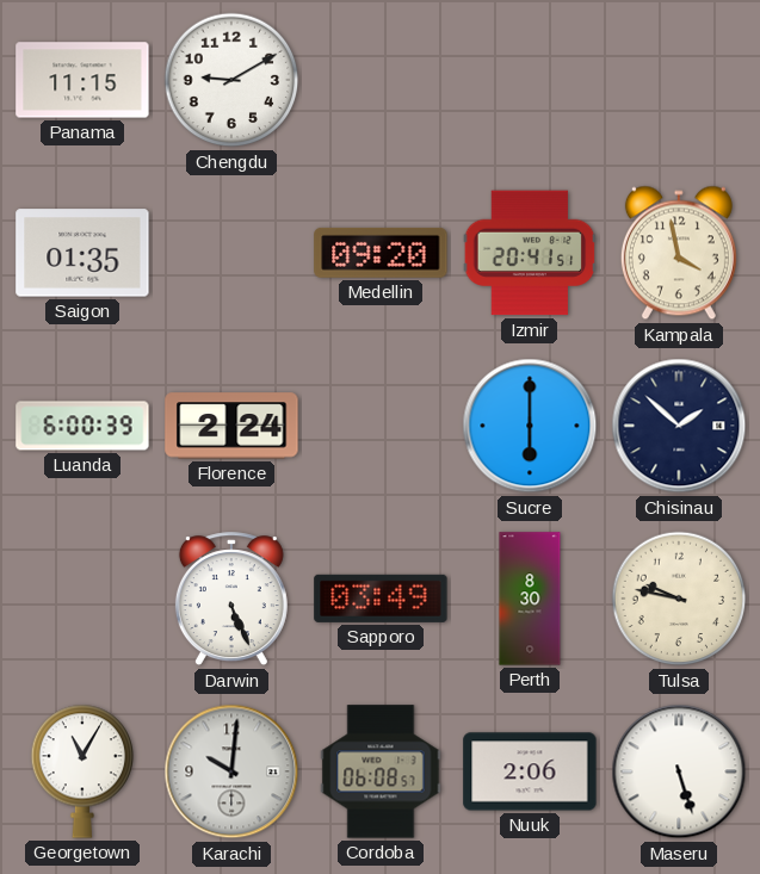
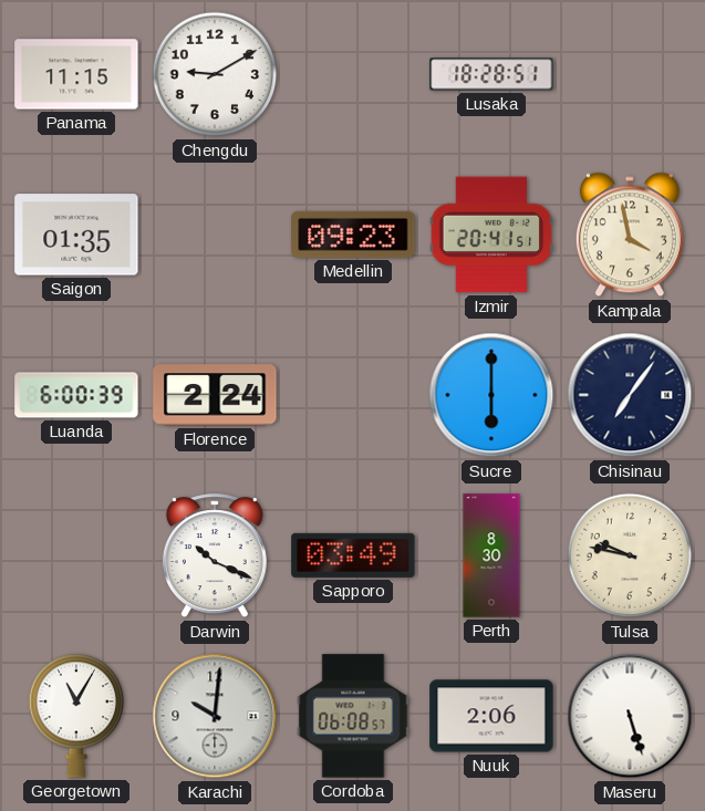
Lusaka: none -> 18:28 (491, 74)
Medellin: 09:20 -> 09:23 (353, 235)
Chisinau: 1:52 -> 7:06 (630, 395)
Darwin: 5:26 -> 10:19 (215, 557)
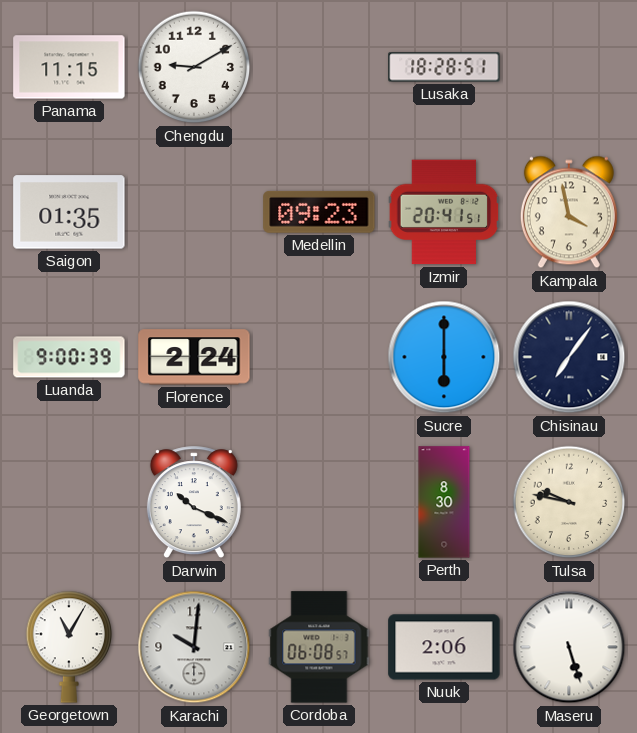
Luanda: 6:00 -> 9:00 (69, 357)
Sapporo: 03:49 -> none (353, 555)
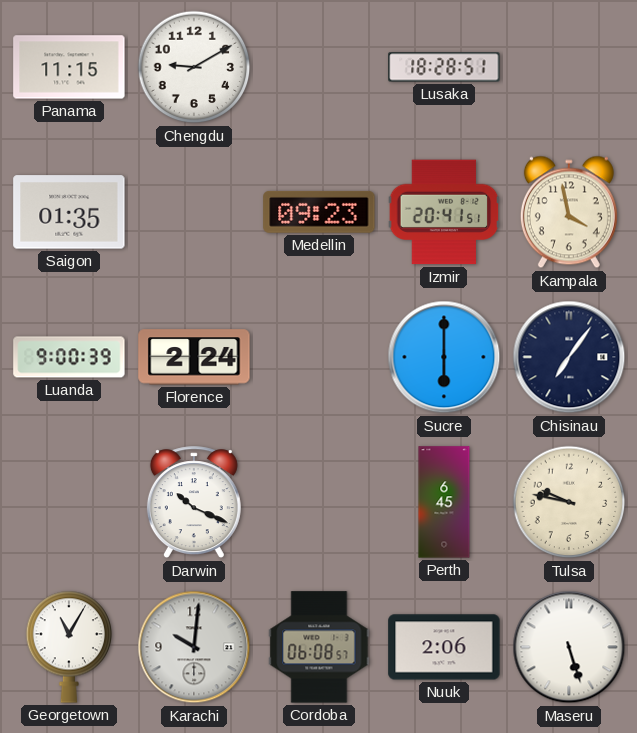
Perth: 8:30 -> 6:45 (444, 502)
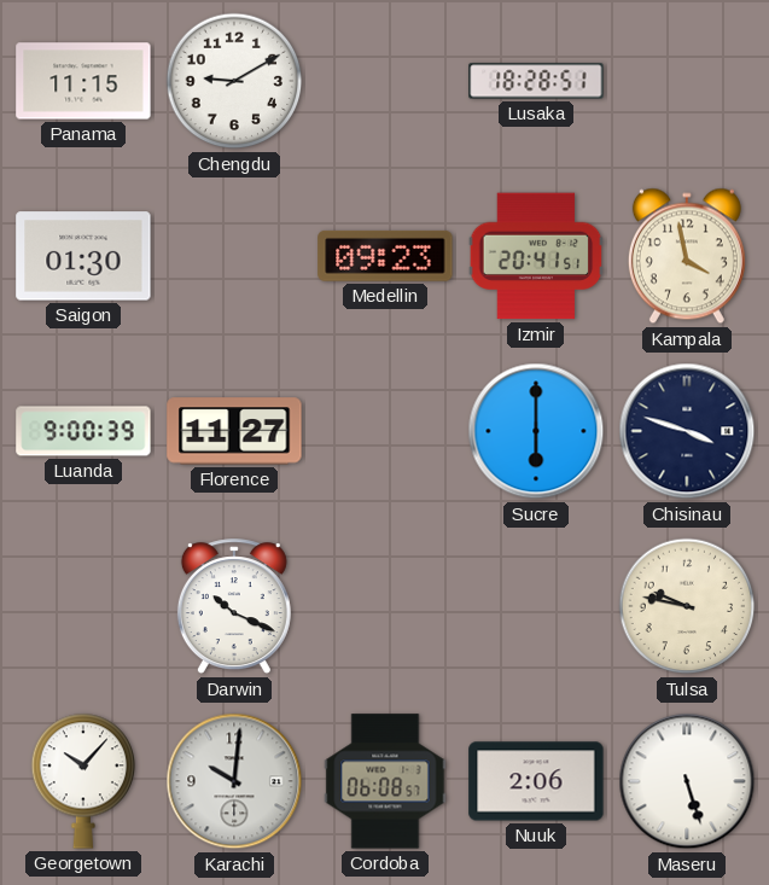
Saigon: 01:35 -> 01:30 (83, 256)
Florence: 2:24 -> 11:27 (234, 431)
Chisinau: 7:06 -> 3:48 (687, 431)
Perth: 6:45 -> none (444, 502)
Georgetown: 11:05 -> 10:07 (83, 781)
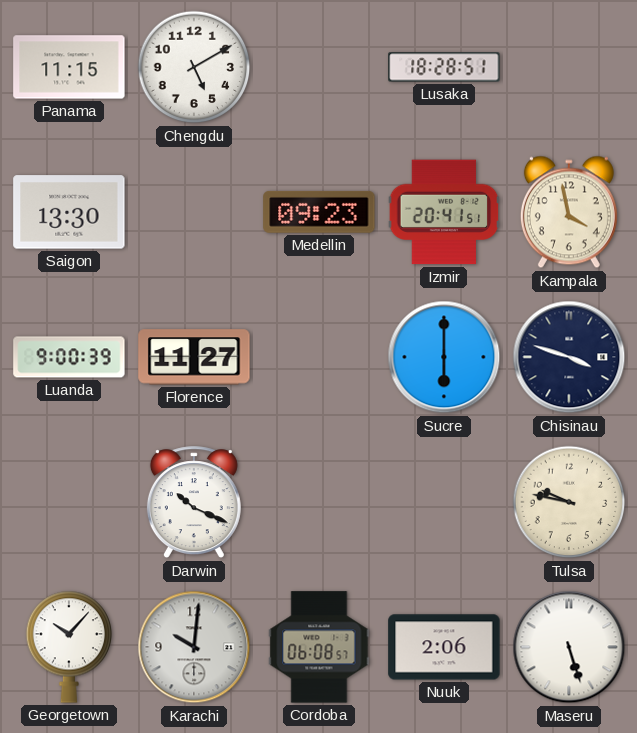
Chengdu: 9:10 -> 5:10 (194, 67)
Saigon: 01:30 -> 13:30 (69, 212)
